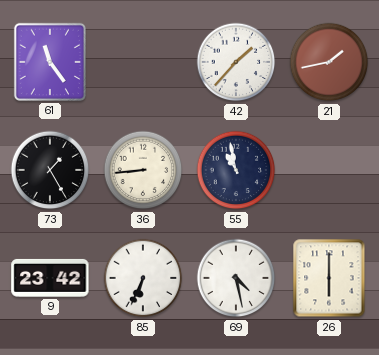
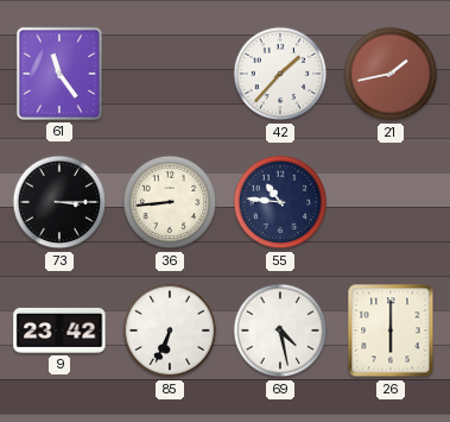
73: 1:25 -> 3:15 (59, 202)
55: 10:58 -> 10:46 (280, 202)
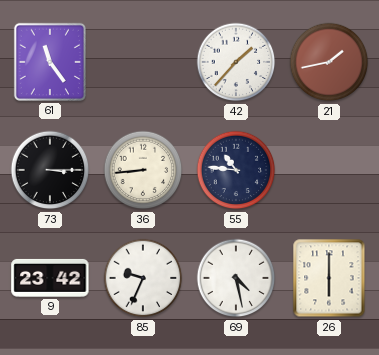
85: 6:34 -> 9:34 (143, 278)
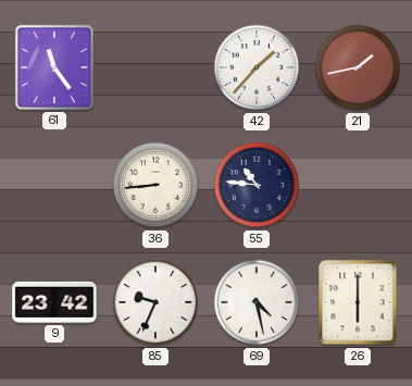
73: 3:15 -> none (50, 170)
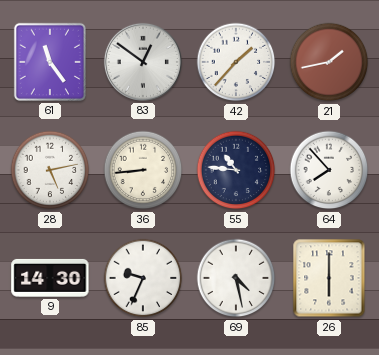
83: none -> 12:51 (143, 62)
28: none -> 5:13 (50, 170)
64: none -> 7:53 (329, 170)
9: 23:42 -> 14:30 (50, 278)
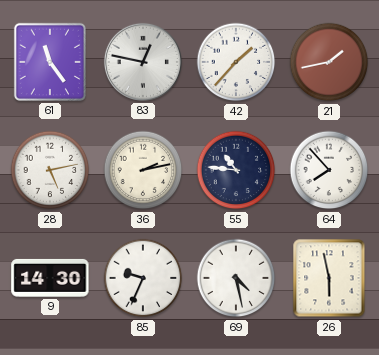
83: 12:51 -> 12:47 (143, 62)
36: 8:44 -> 2:13 (143, 170)
26: 6:00 -> 5:58 (329, 278)
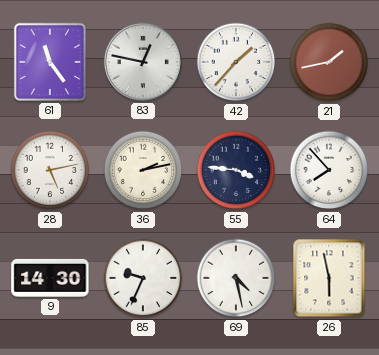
55: 10:46 -> 3:46 (236, 170)
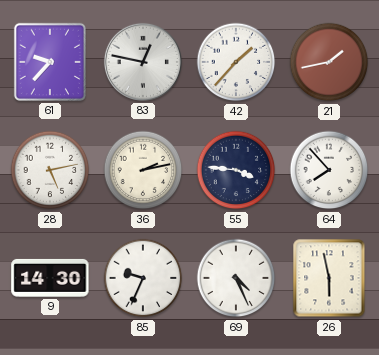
61: 11:24 -> 9:37 (50, 62)
69: 4:28 -> 4:26 (236, 278)
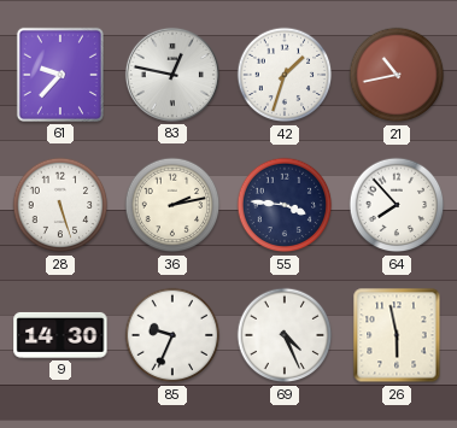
42: 1:37 -> 1:33 (285, 75)
21: 1:43 -> 10:43 (397, 75)
28: 5:13 -> 5:27 (60, 205)
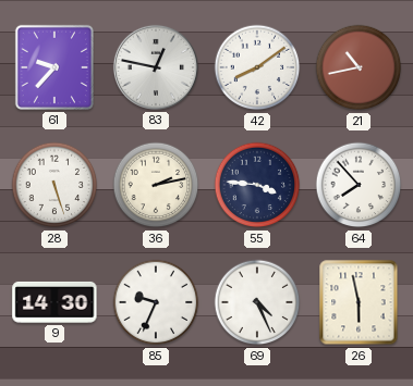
42: 1:33 -> 8:09 (257, 67)
